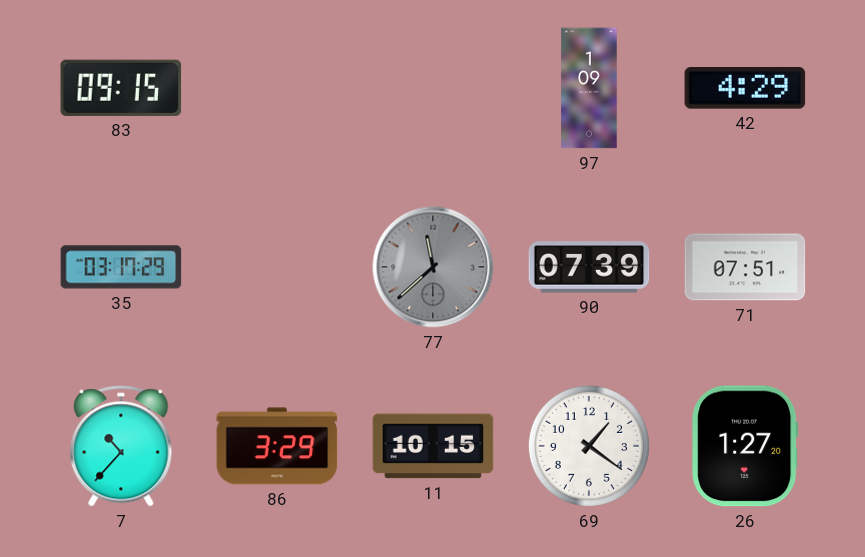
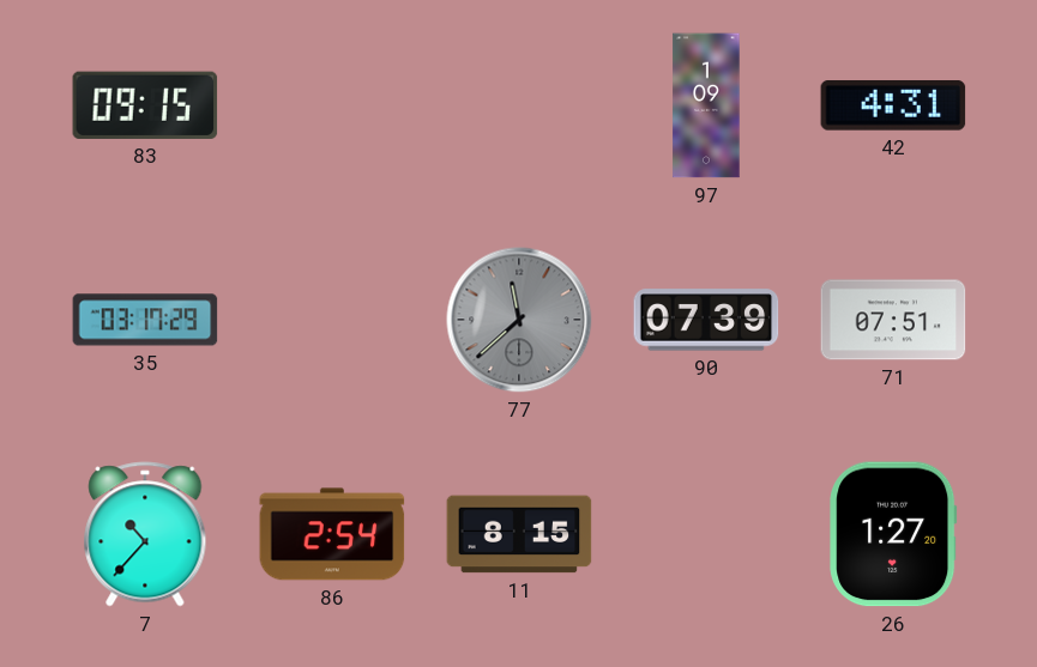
42: 4:29 -> 4:31 (893, 107)
86: 3:29 -> 2:54 (332, 534)
11: 10:15 -> 8:15 (519, 534)
69: 1:21 -> none (589, 446)
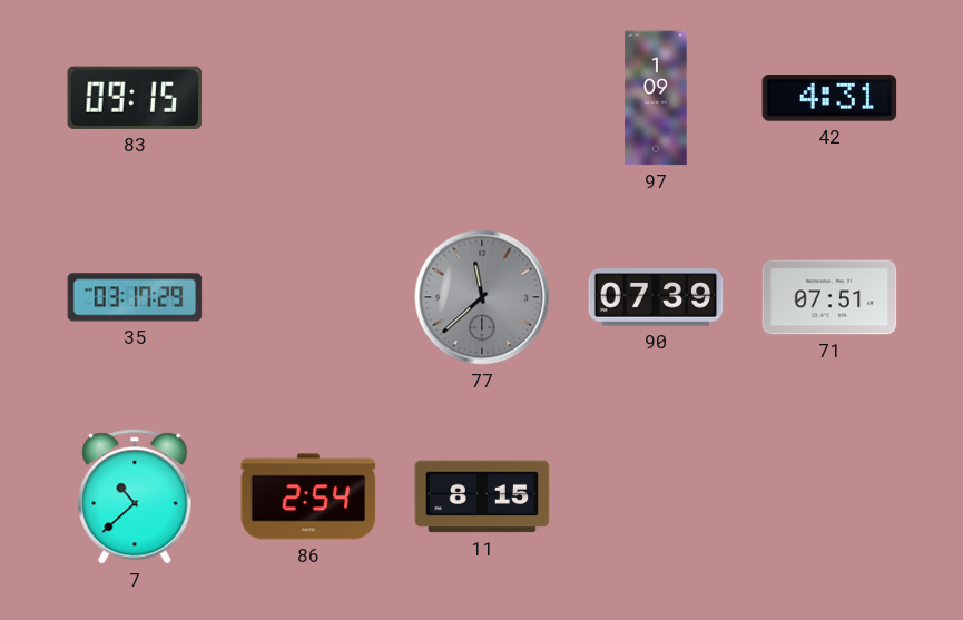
7: 10:37 -> 10:38 (135, 496)
26: 1:27 -> none (893, 534)
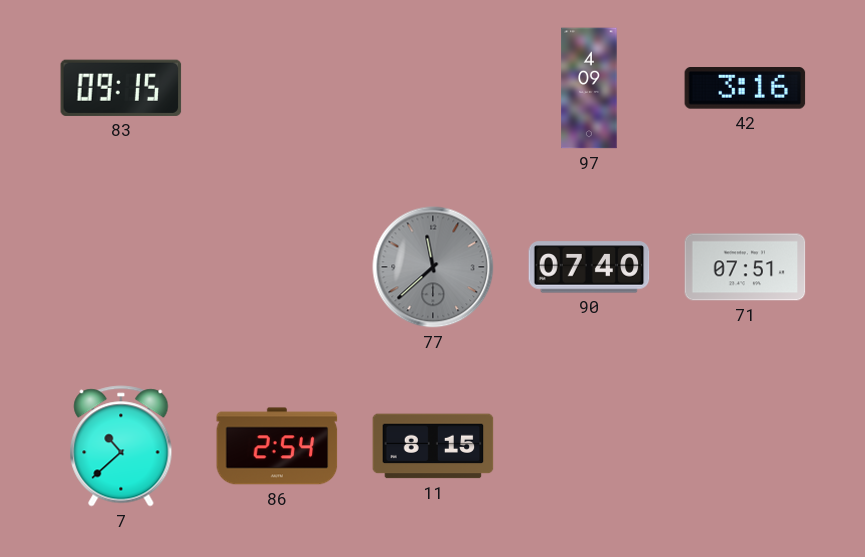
97: 1:09 -> 4:09 (589, 88)
42: 4:31 -> 3:16 (745, 89)
35: 03:17 -> none (135, 297)
90: 07:39 -> 07:40 (589, 267)
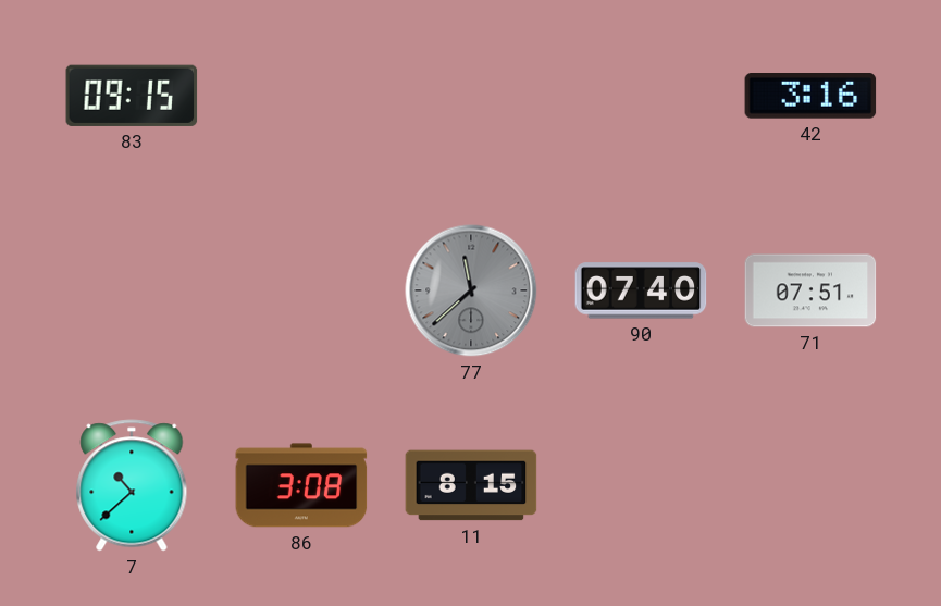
97: 4:09 -> none (589, 88)
86: 2:54 -> 3:08 (301, 485)
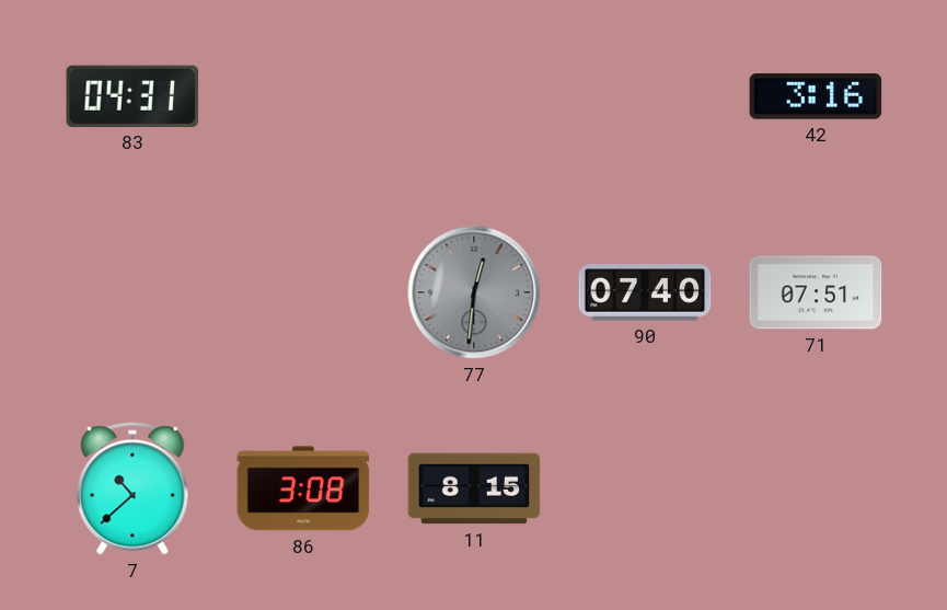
83: 09:15 -> 04:31 (132, 96)
77: 11:38 -> 12:31 (474, 292)
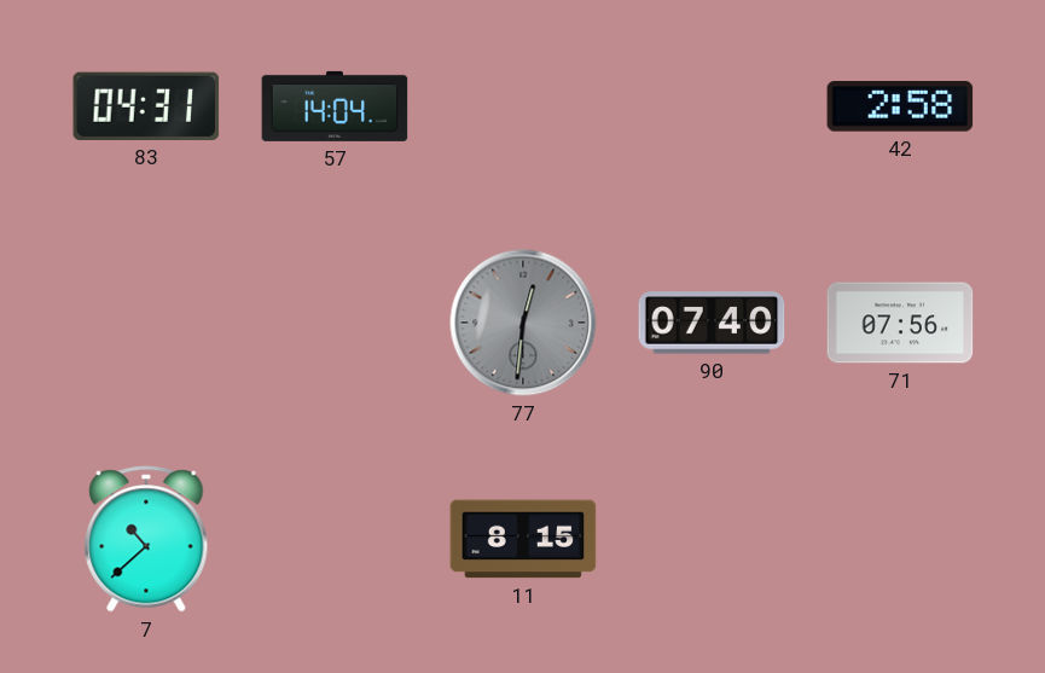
57: none -> 14:04 (335, 106)
42: 3:16 -> 2:58 (900, 108)
71: 07:51 -> 07:56 (900, 323)
86: 3:08 -> none (303, 488)
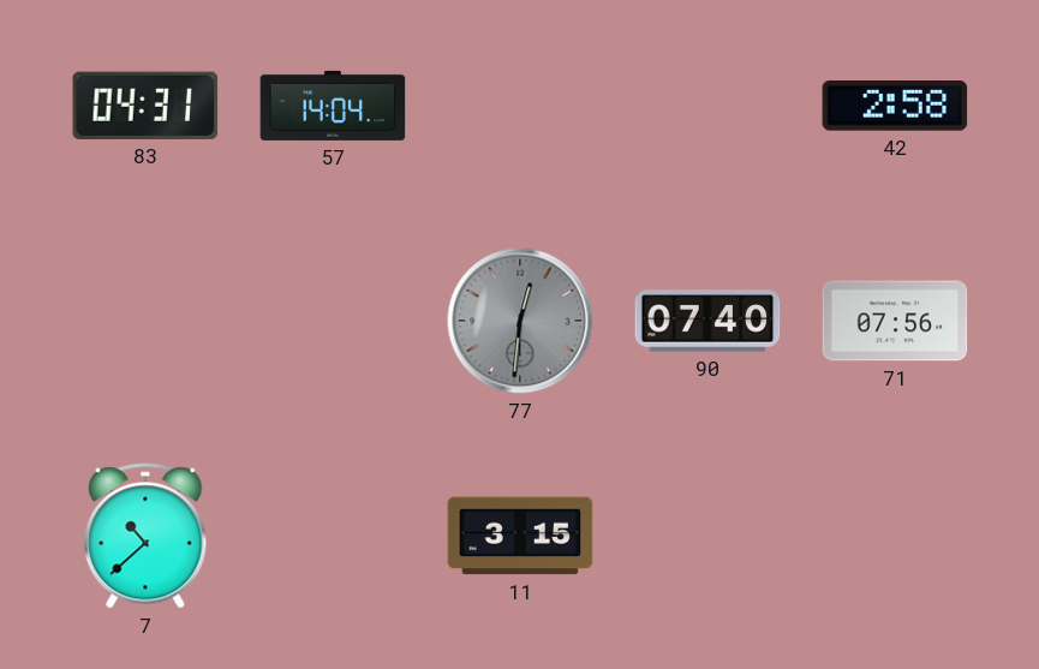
11: 8:15 -> 3:15 (520, 536)
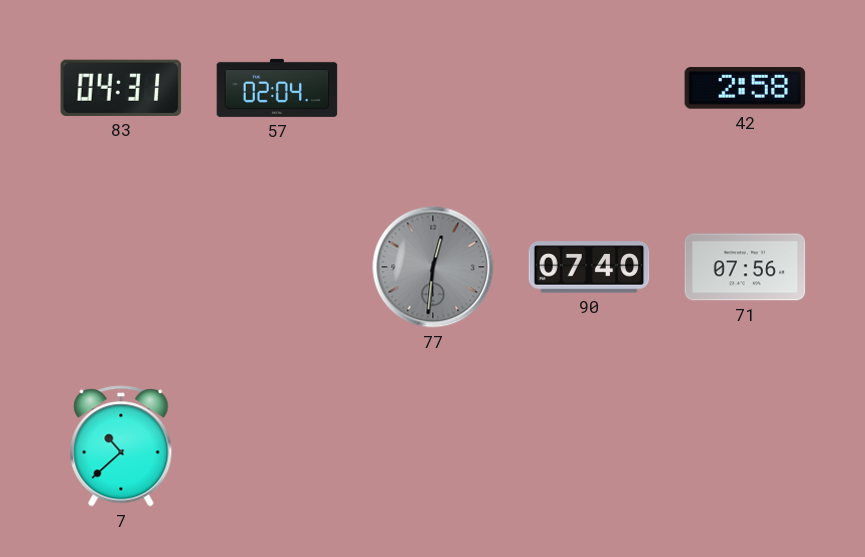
57: 14:04 -> 02:04 (277, 88)
11: 3:15 -> none (520, 536)
